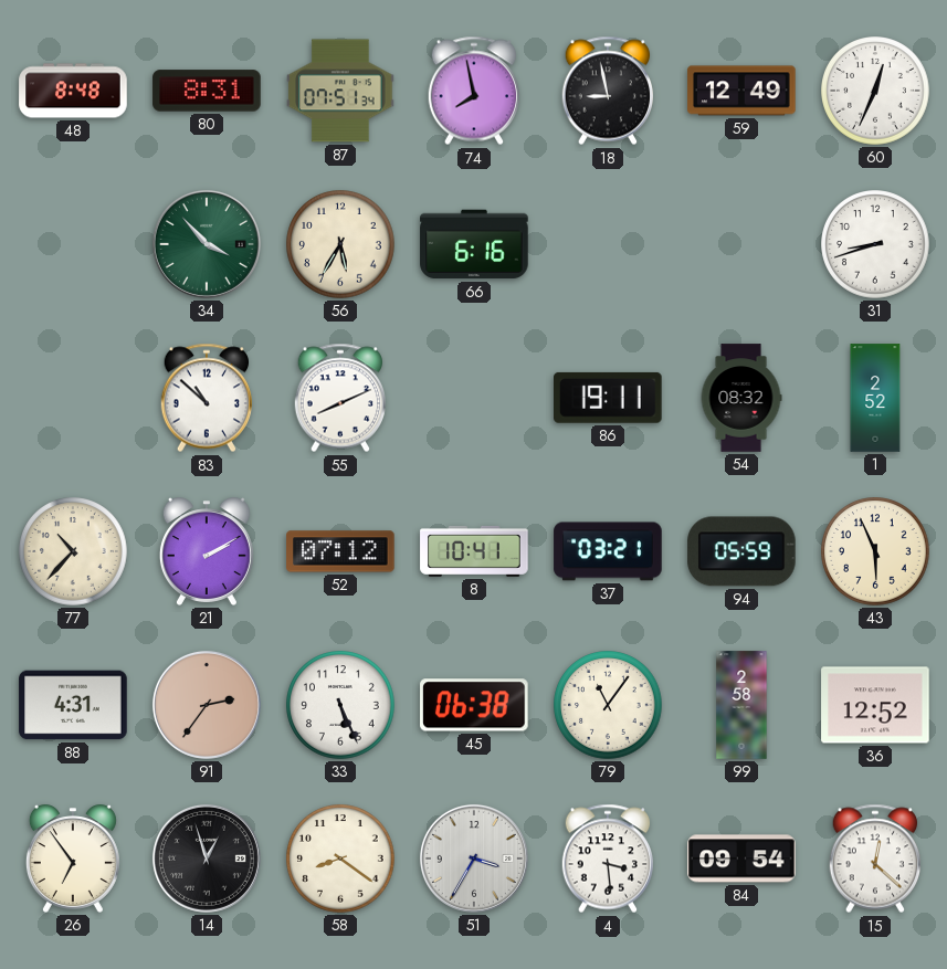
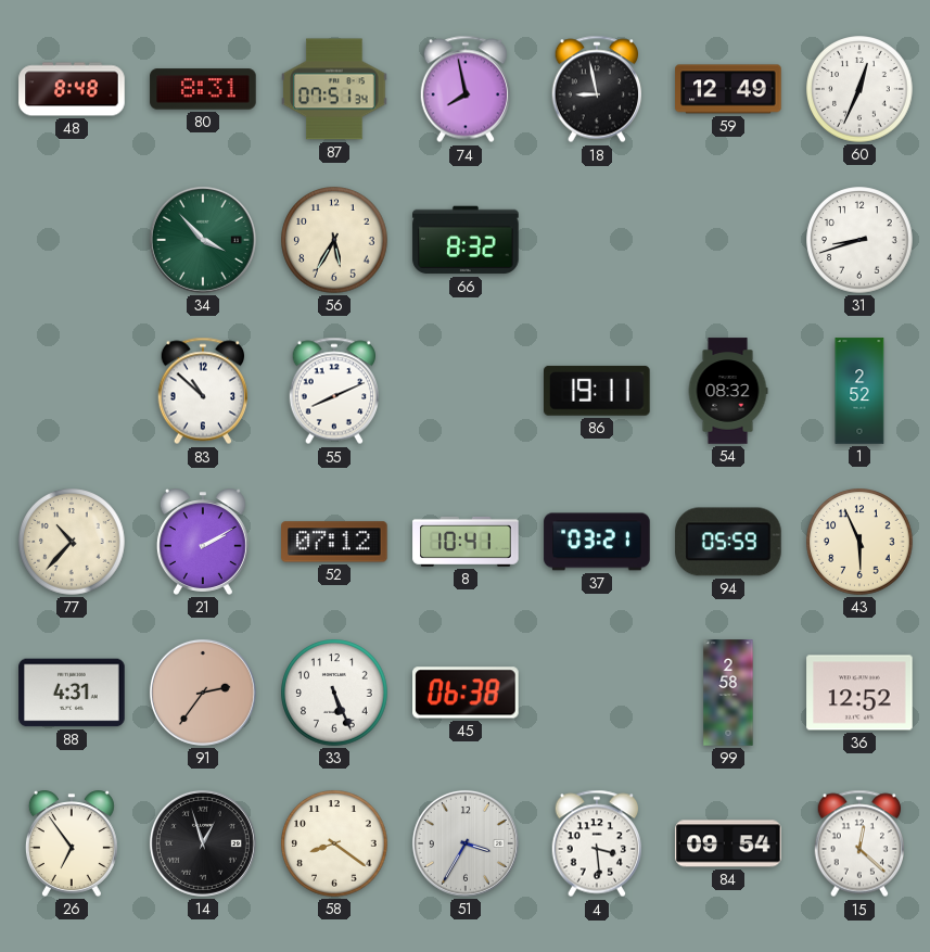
66: 6:16 -> 8:32 (466, 240)
79: 11:06 -> none (608, 705)
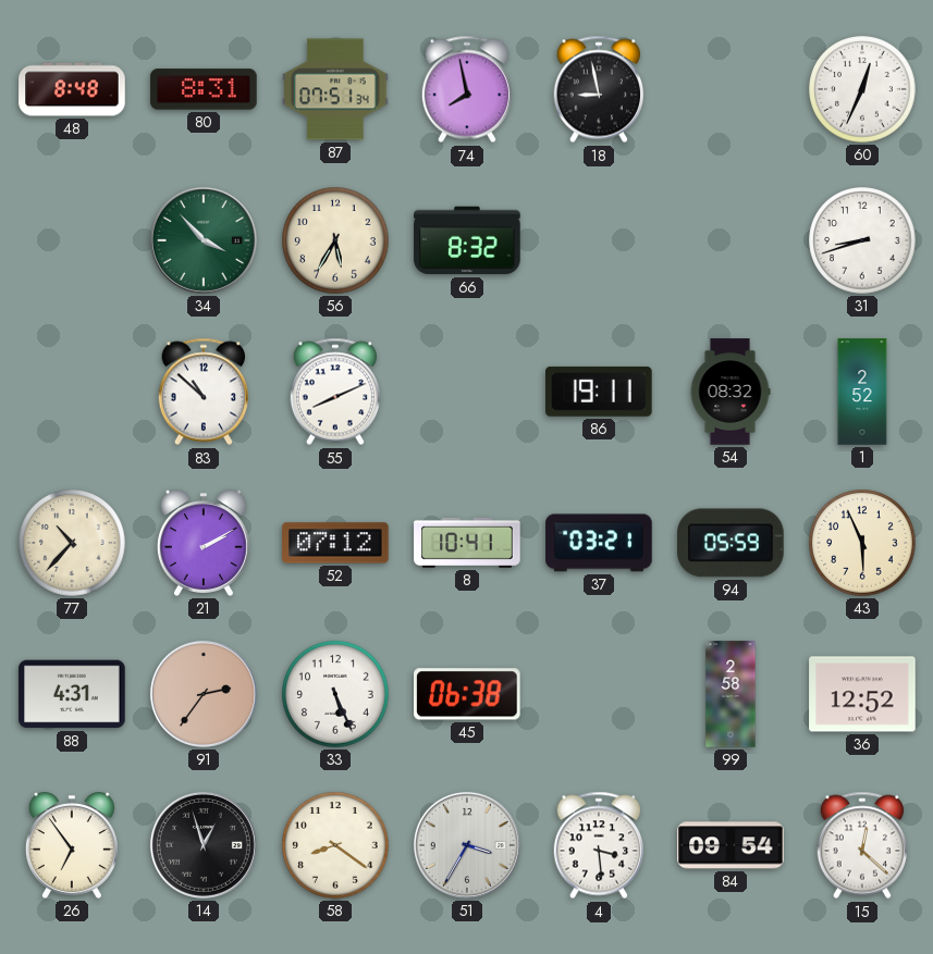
59: 12:49 -> none (728, 89)
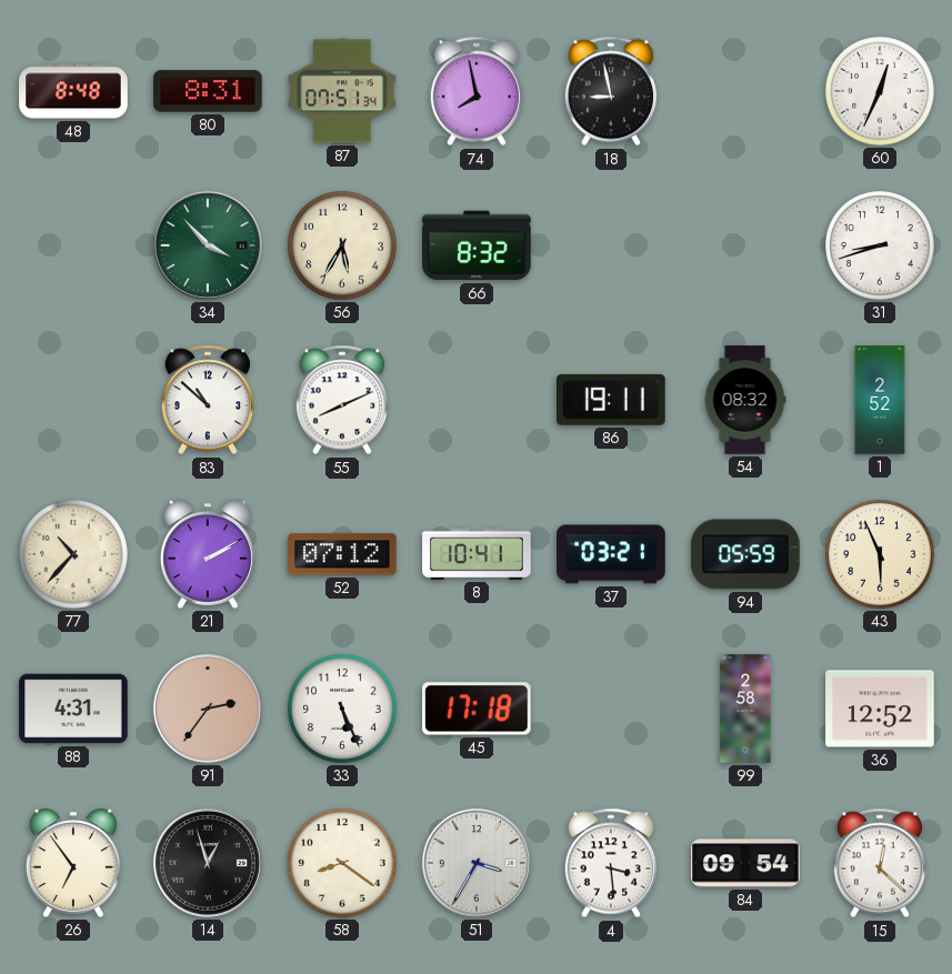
45: 06:38 -> 17:18 (477, 709)
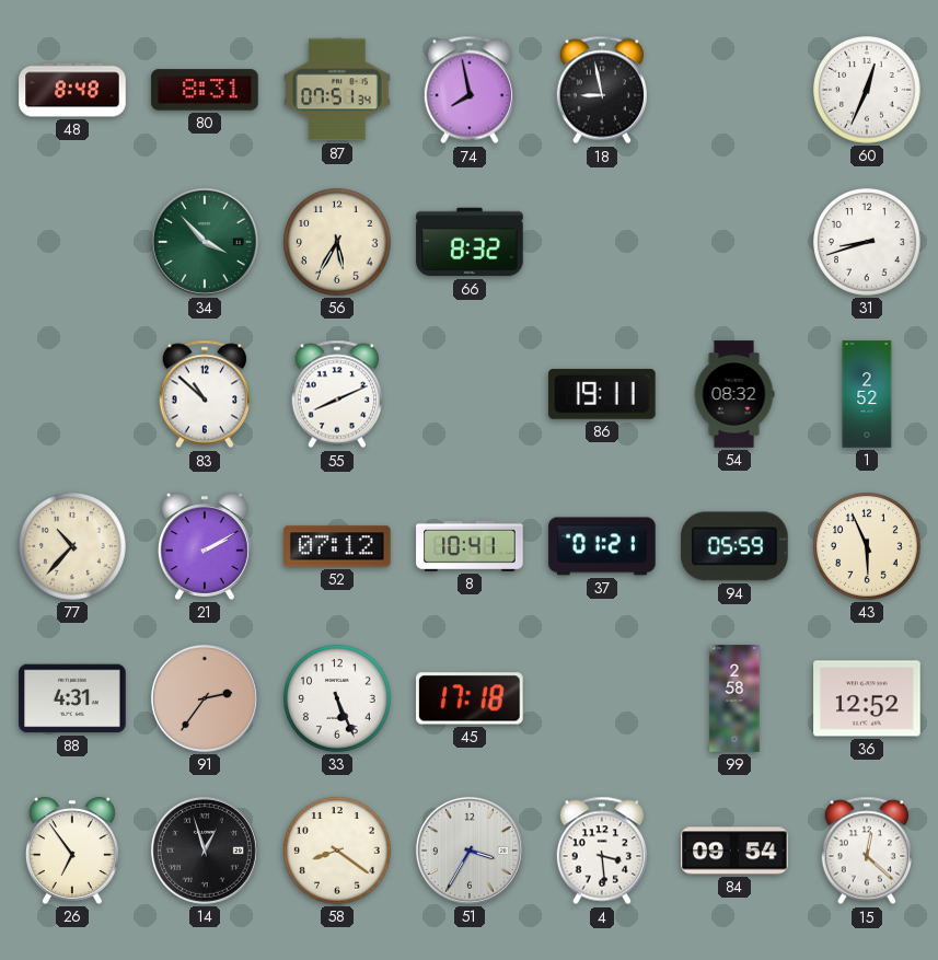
37: 03:21 -> 01:21 (602, 546)
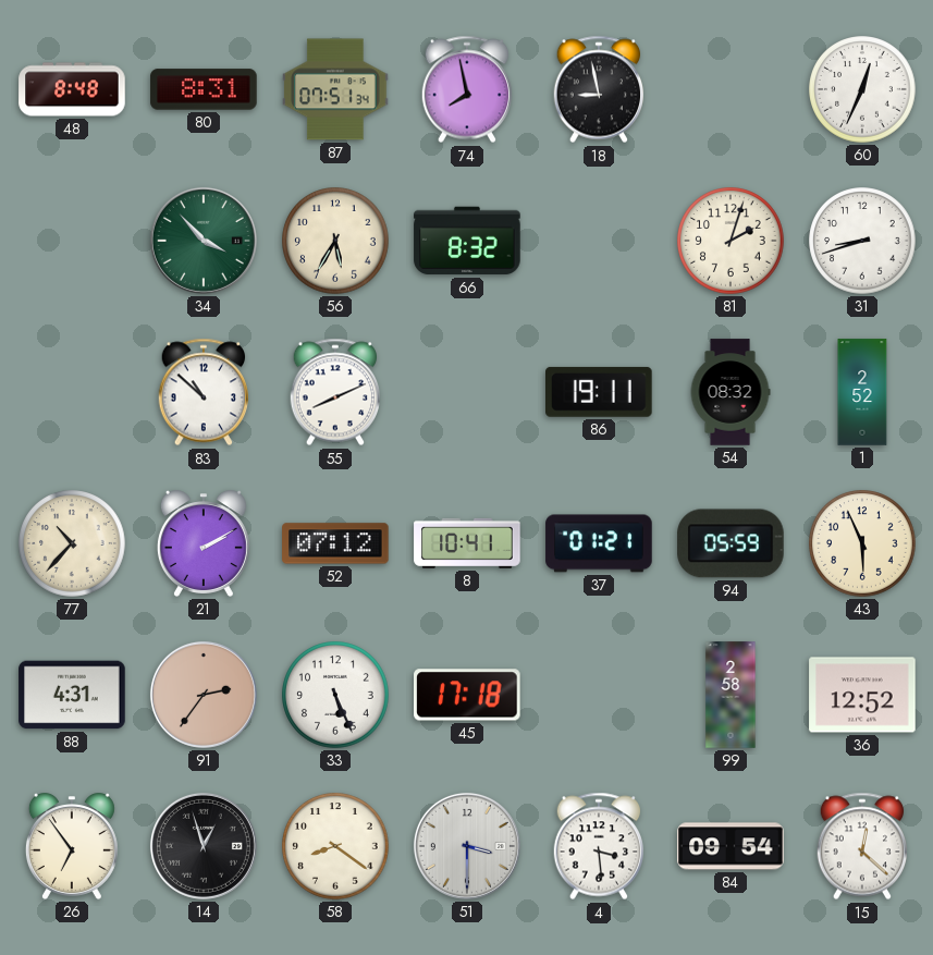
81: none -> 2:03 (731, 241)
51: 3:35 -> 3:30 (467, 846)
